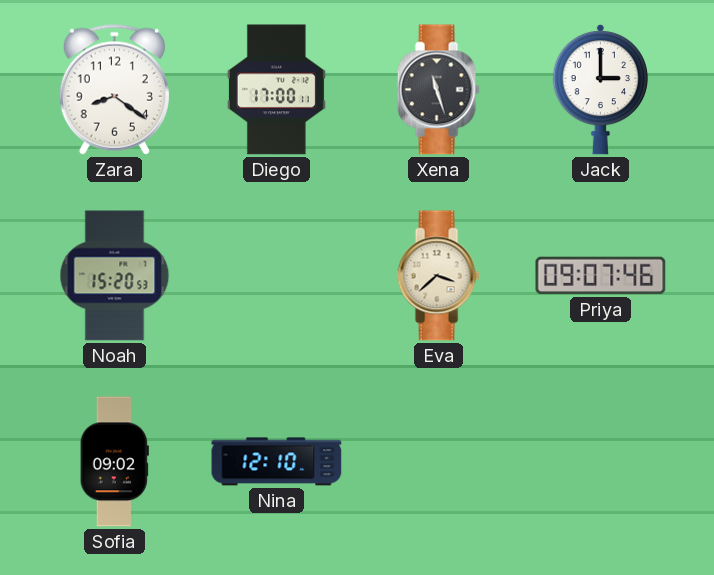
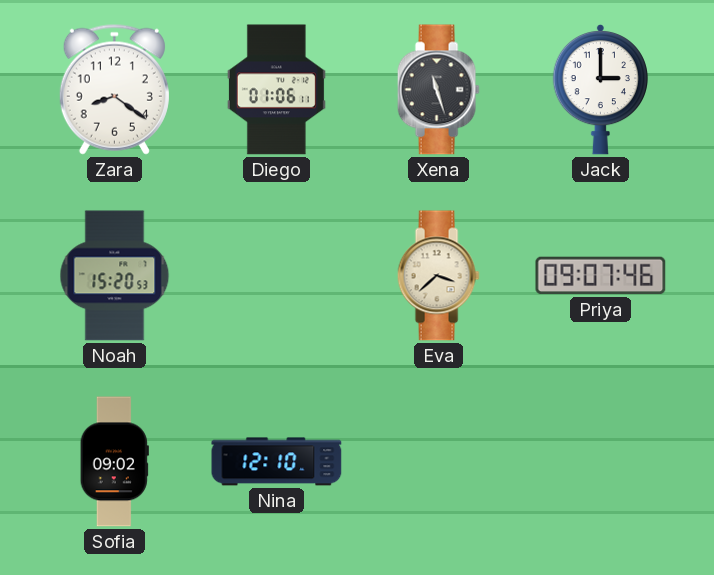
Diego: 17:00 -> 01:06 (276, 90)
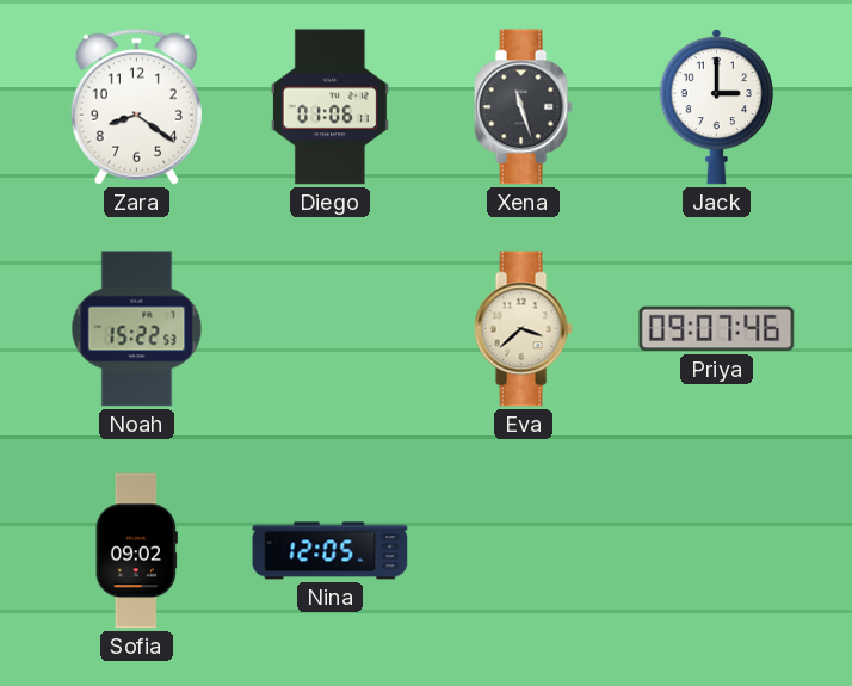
Noah: 15:20 -> 15:22 (137, 329)
Nina: 12:10 -> 12:05 (331, 551)
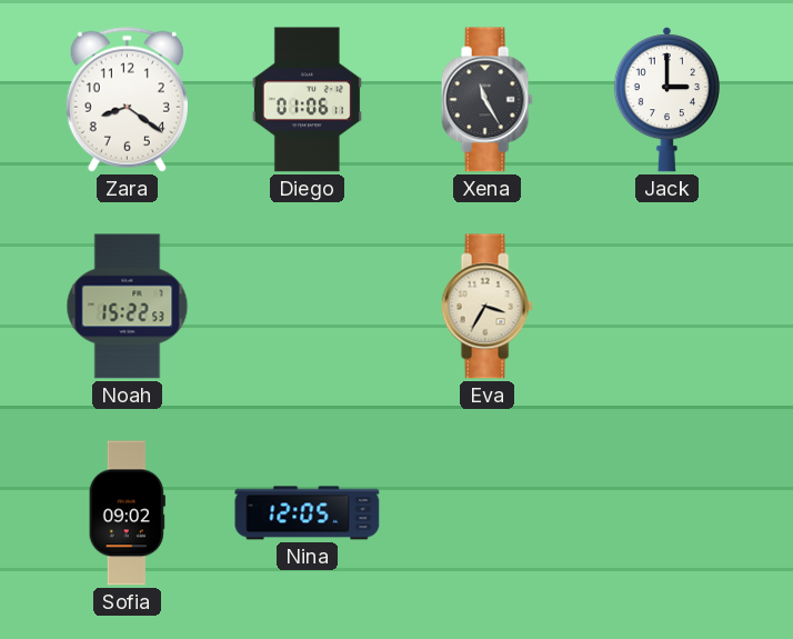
Xena: 11:27 -> 11:25 (486, 100)
Eva: 3:38 -> 3:35 (486, 307)
Priya: 09:07 -> none (717, 329)
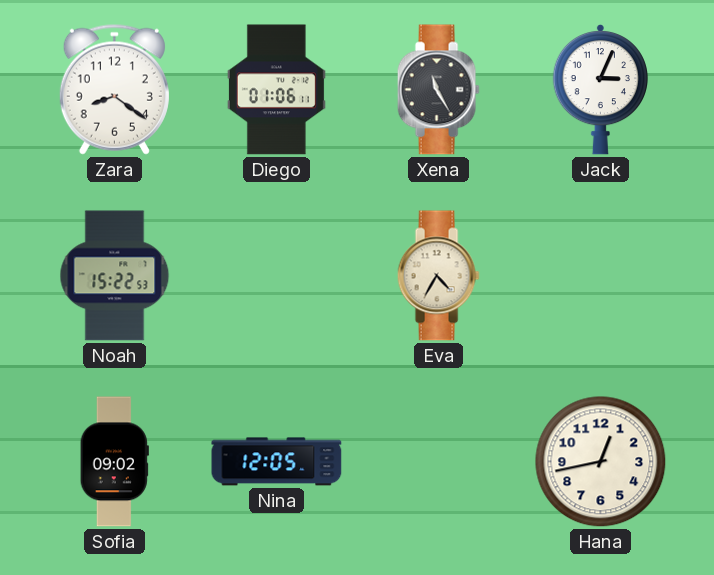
Jack: 3:00 -> 3:04 (600, 89)
Eva: 3:35 -> 4:35 (438, 276)
Hana: none -> 12:43 (601, 462)
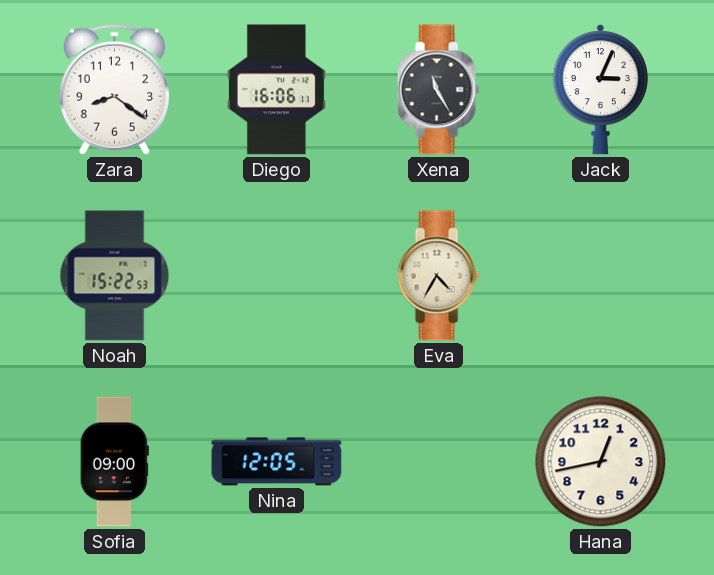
Diego: 01:06 -> 16:06 (276, 90)
Sofia: 09:02 -> 09:00 (114, 462)
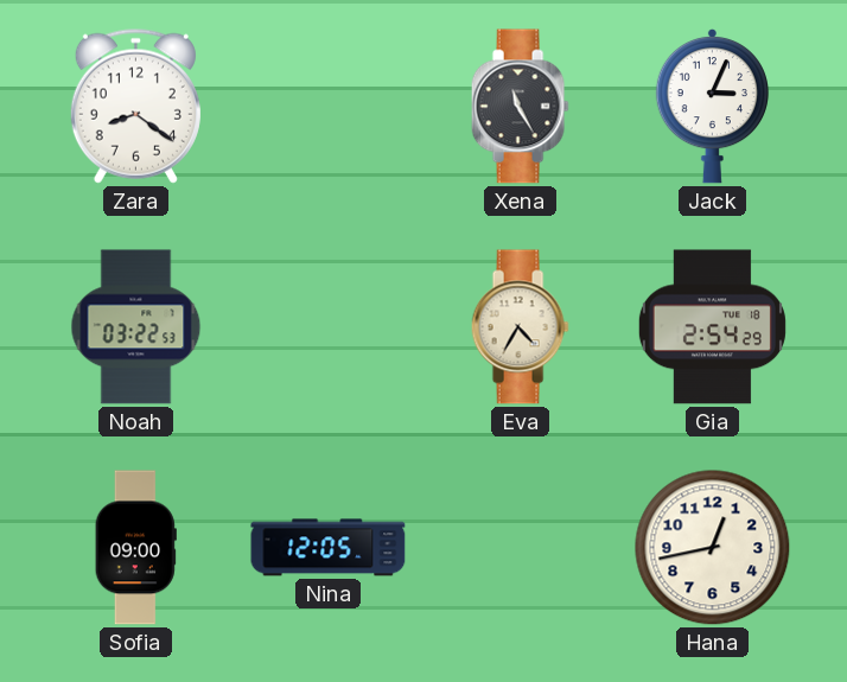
Diego: 16:06 -> none (276, 90)
Noah: 15:22 -> 03:22 (136, 327)
Gia: none -> 2:54 (712, 327)
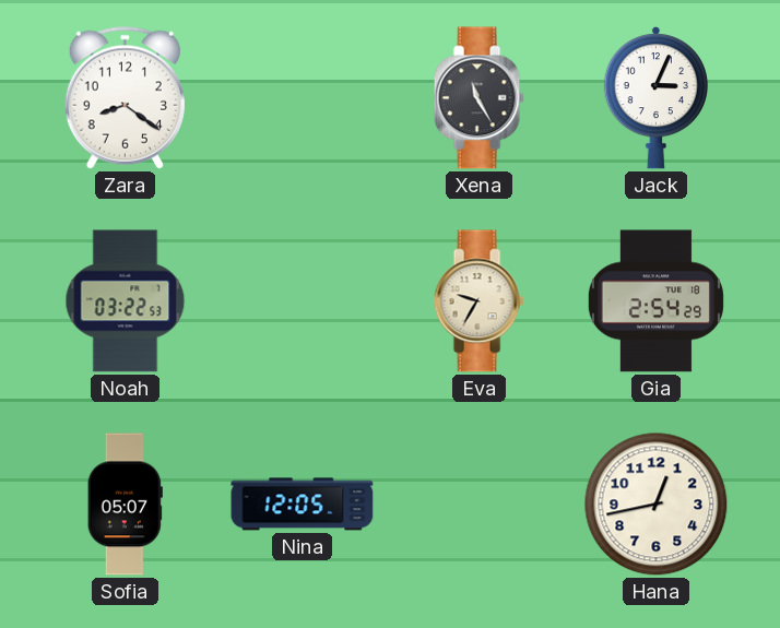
Eva: 4:35 -> 9:35 (478, 301)
Sofia: 09:00 -> 05:07 (125, 505)
